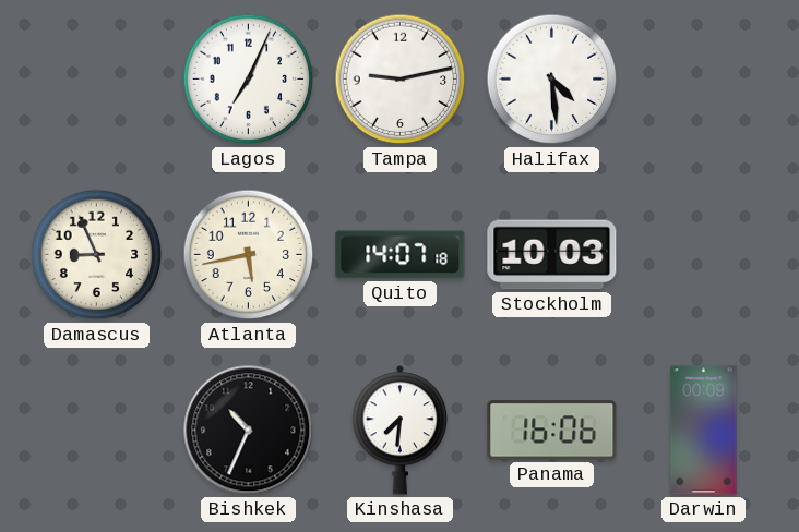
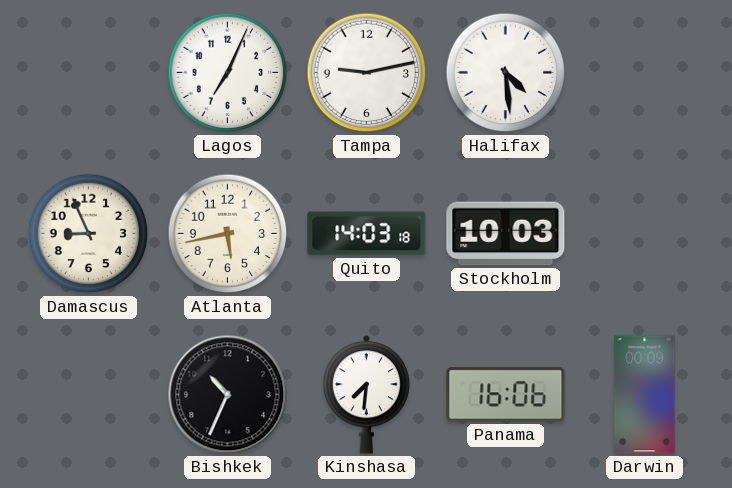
Quito: 14:07 -> 14:03 (367, 234)
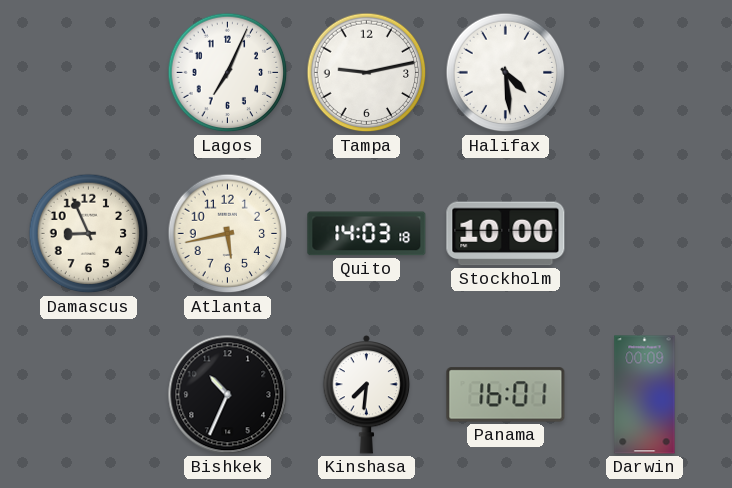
Stockholm: 10:03 -> 10:00 (506, 234)
Panama: 16:06 -> 16:01 (506, 395)
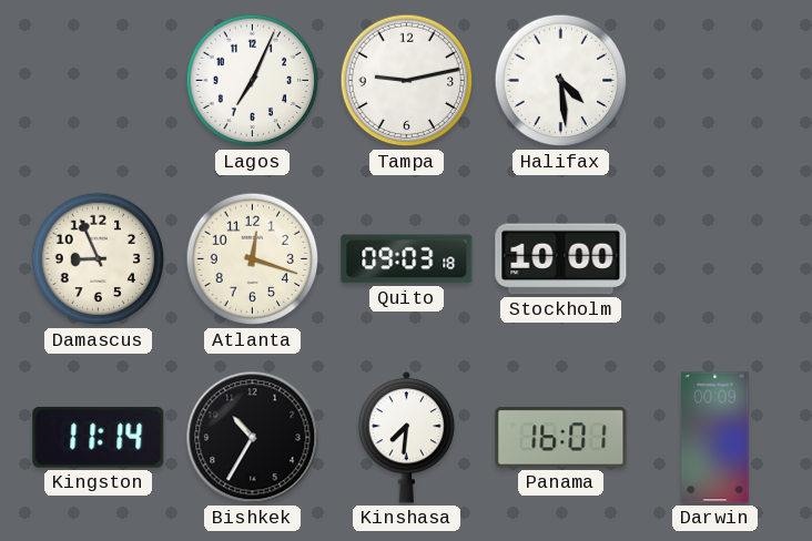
Atlanta: 5:43 -> 12:18 (253, 259)
Quito: 14:03 -> 09:03 (407, 259)
Kingston: none -> 11:14 (99, 437)
Bishkek: 10:34 -> 10:35 (253, 438)
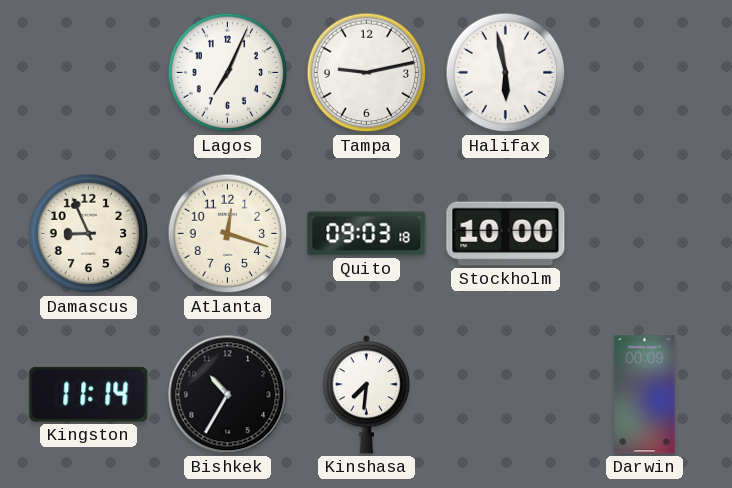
Halifax: 4:29 -> 5:58 (506, 73)
Panama: 16:01 -> none (561, 438)
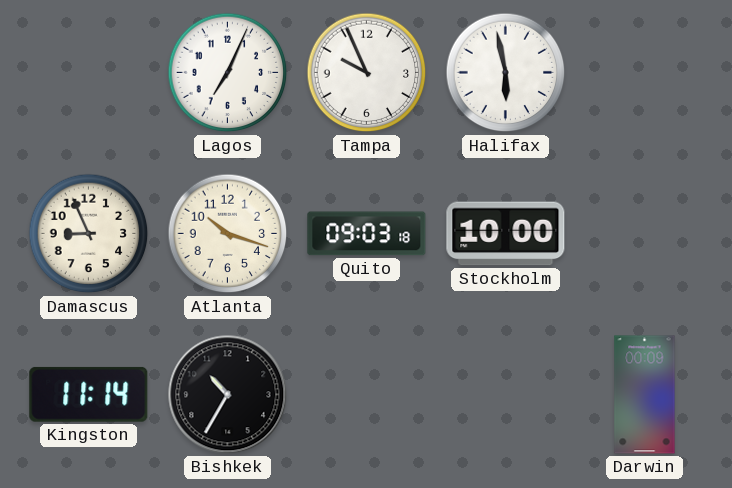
Tampa: 9:13 -> 9:56 (367, 73)
Atlanta: 12:18 -> 10:18 (228, 234)
Kinshasa: 7:31 -> none (367, 394)
